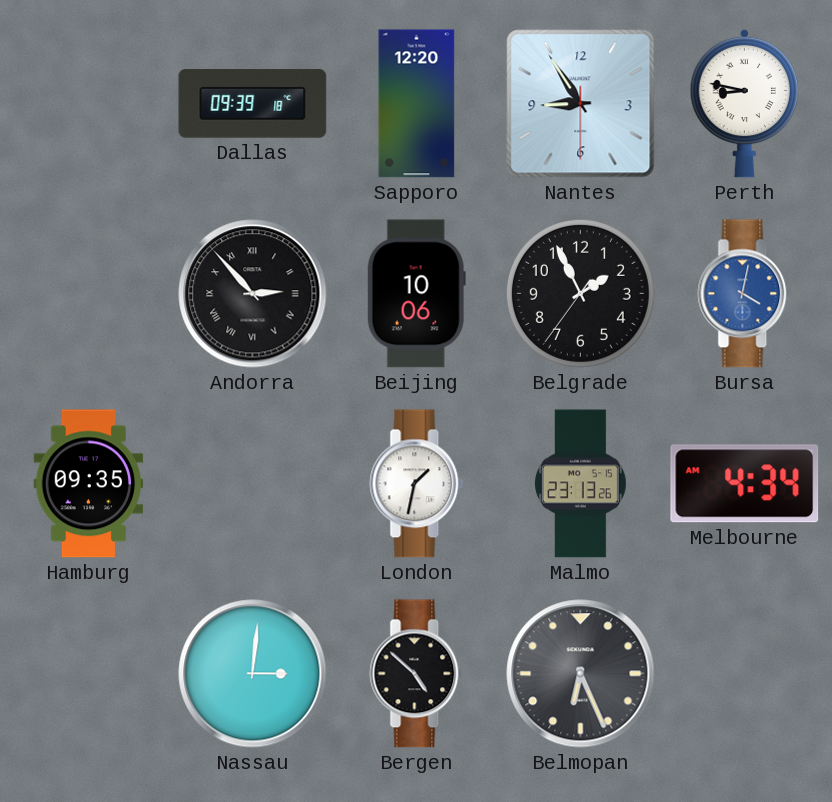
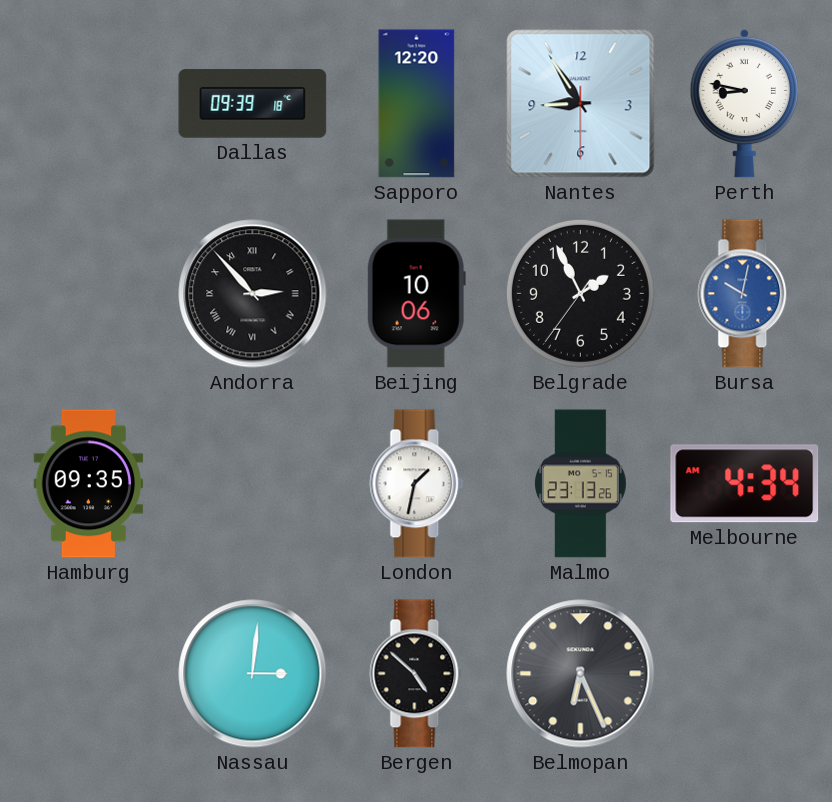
Bursa: 4:02 -> 10:02 (745, 294)
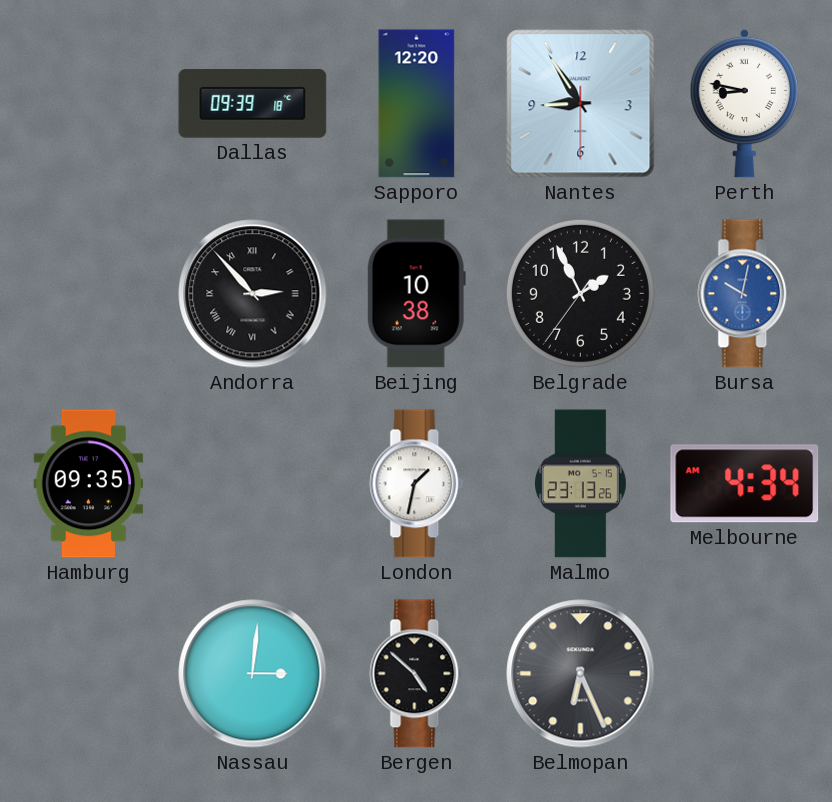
Beijing: 10:06 -> 10:38 (416, 294)
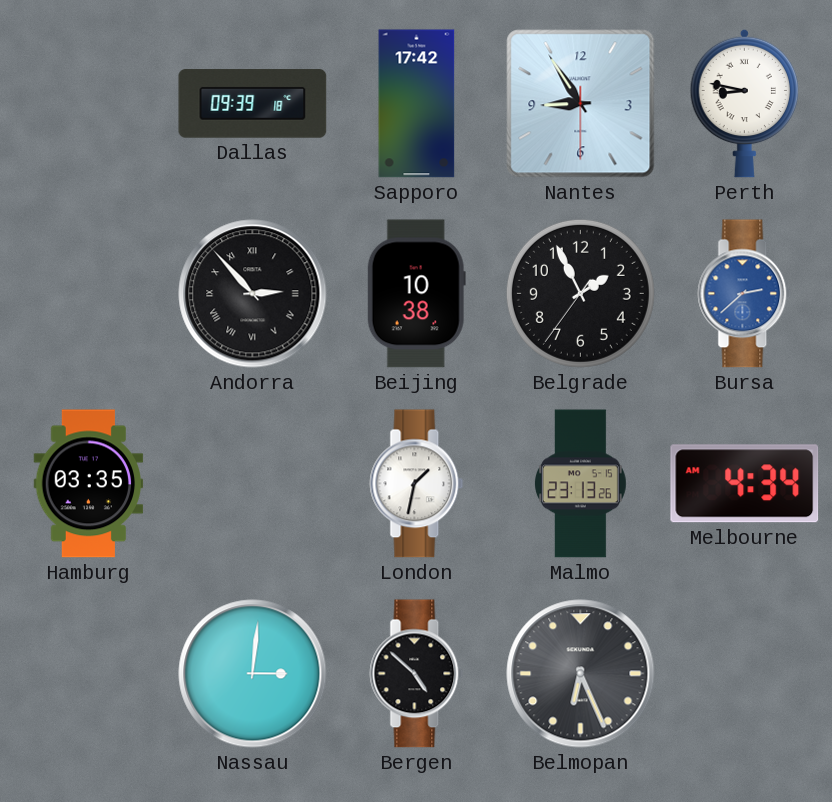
Sapporo: 12:20 -> 17:42 (417, 104)
Bursa: 10:02 -> 2:38 (745, 294)
Hamburg: 09:35 -> 03:35 (89, 484)
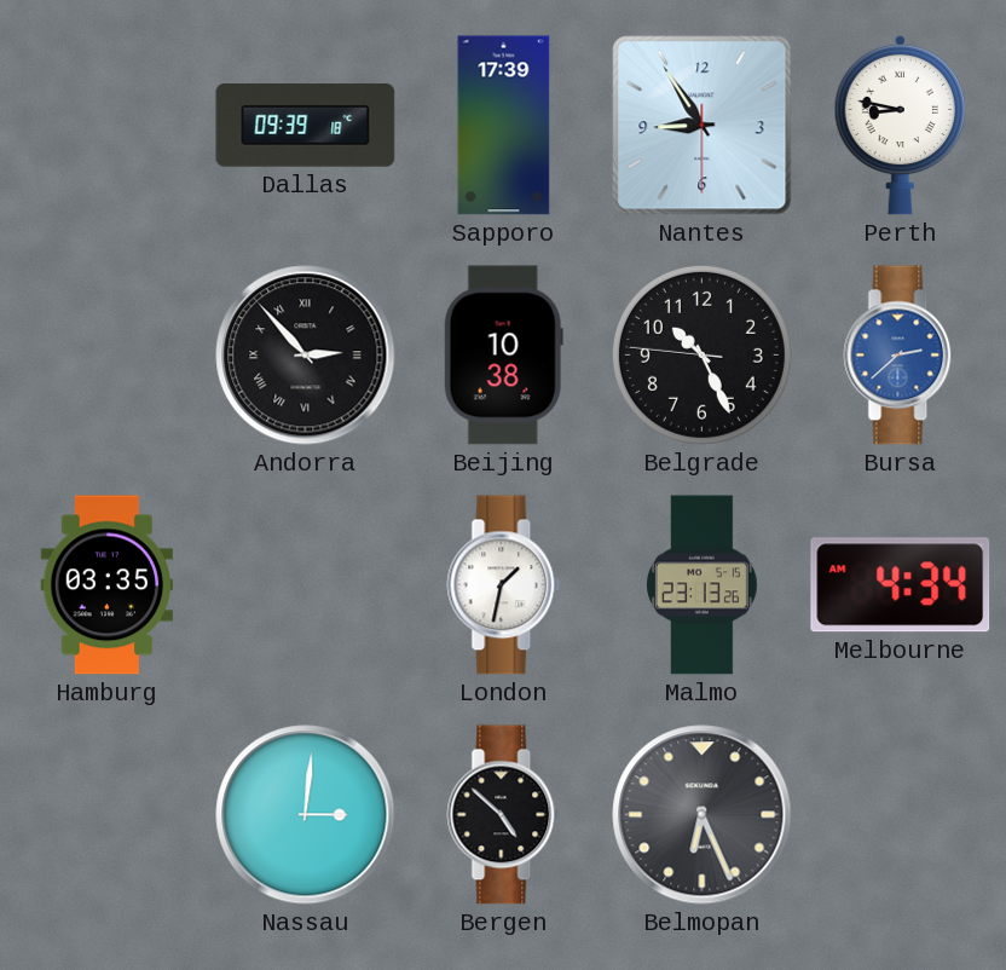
Sapporo: 17:42 -> 17:39 (504, 126)
Belgrade: 1:55 -> 10:25 (701, 354)
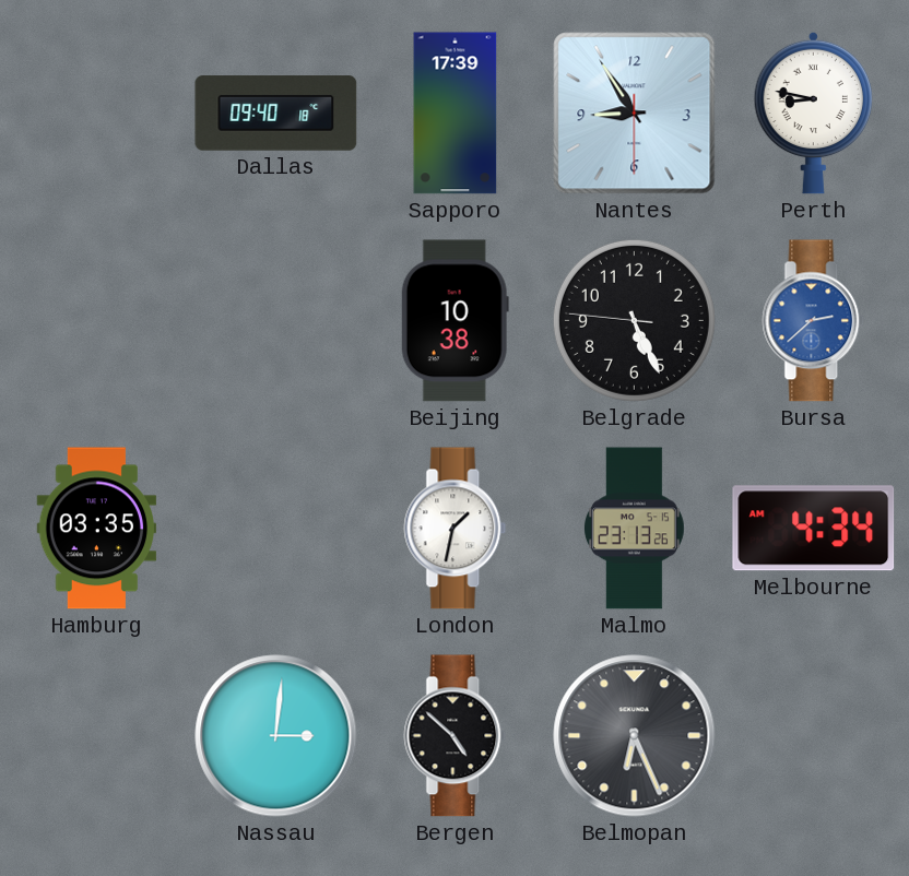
Dallas: 09:39 -> 09:40 (276, 114)
Andorra: 2:53 -> none (306, 356)
Belgrade: 10:25 -> 5:25 (634, 320)
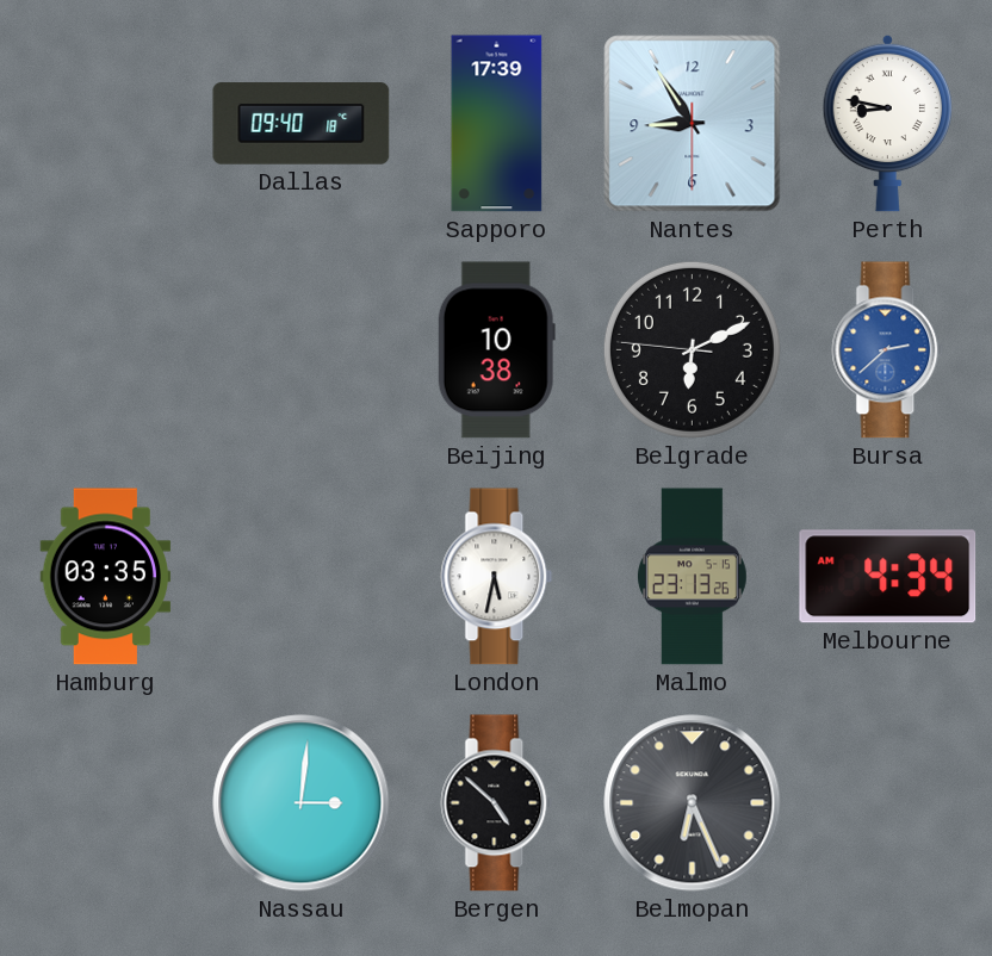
Belgrade: 5:25 -> 6:10 (692, 349)
London: 1:32 -> 5:32 (497, 577)
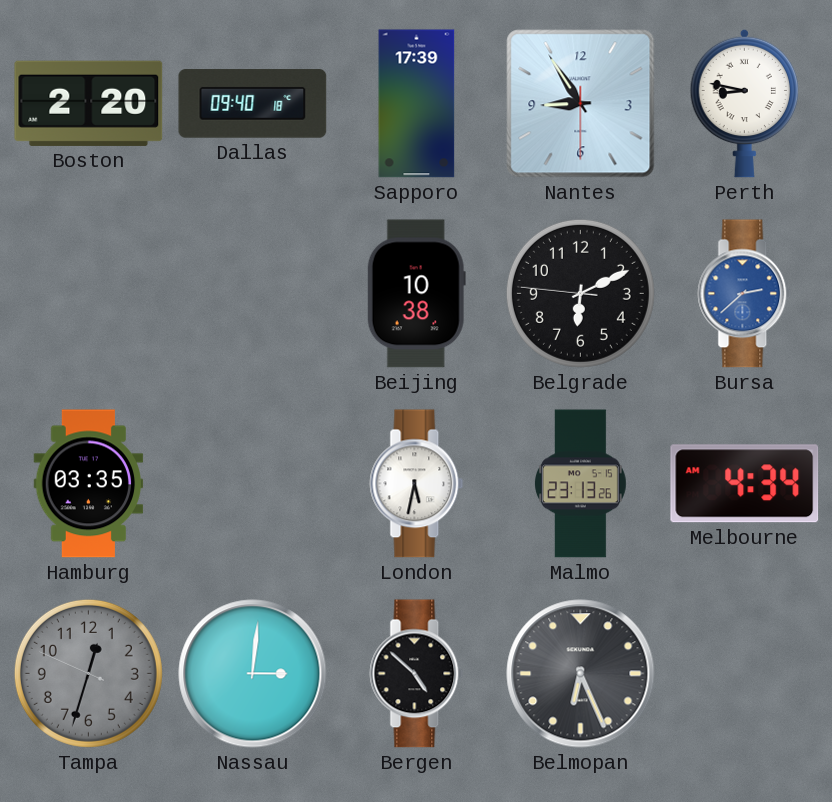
Boston: none -> 2:20 (89, 103)
Tampa: none -> 12:32 (88, 673)
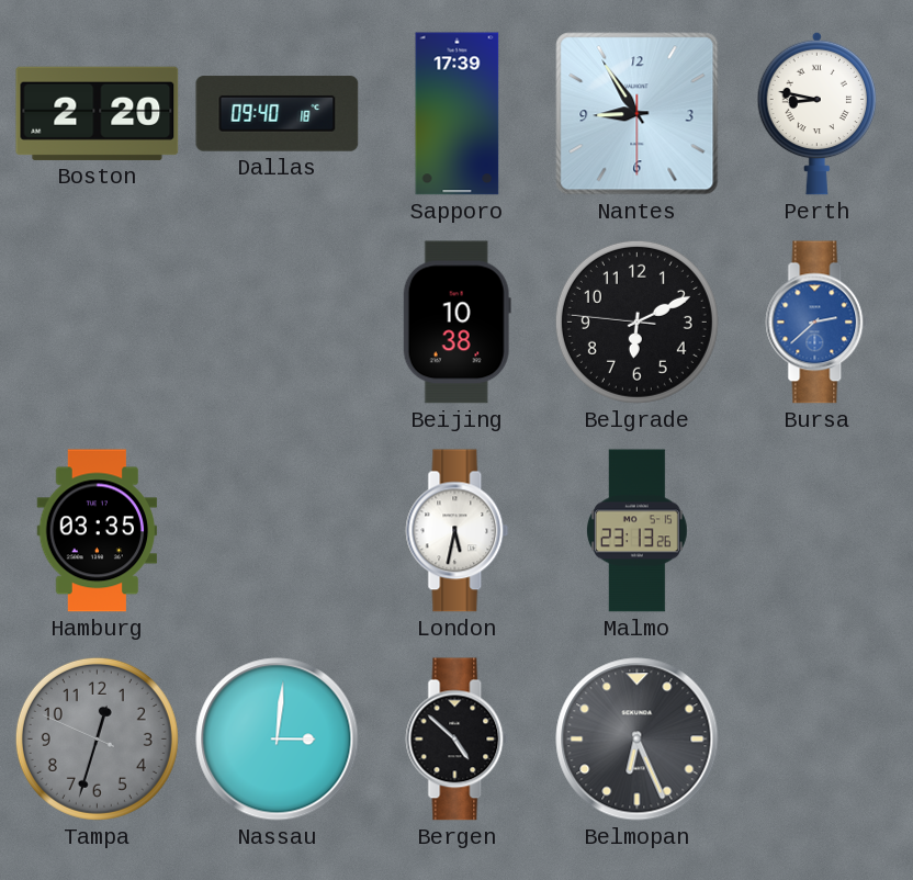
Melbourne: 4:34 -> none (745, 484)
